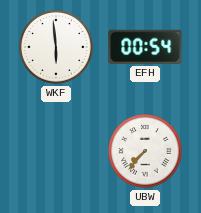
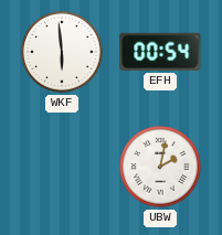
UBW: 7:37 -> 2:02 (160, 167)
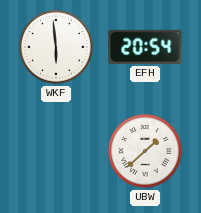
EFH: 00:54 -> 20:54 (145, 47)
UBW: 2:02 -> 1:38 (145, 151)
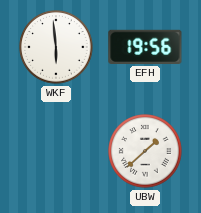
EFH: 20:54 -> 19:56 (145, 47)
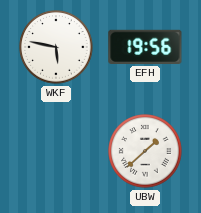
WKF: 5:59 -> 5:47 (56, 47)
